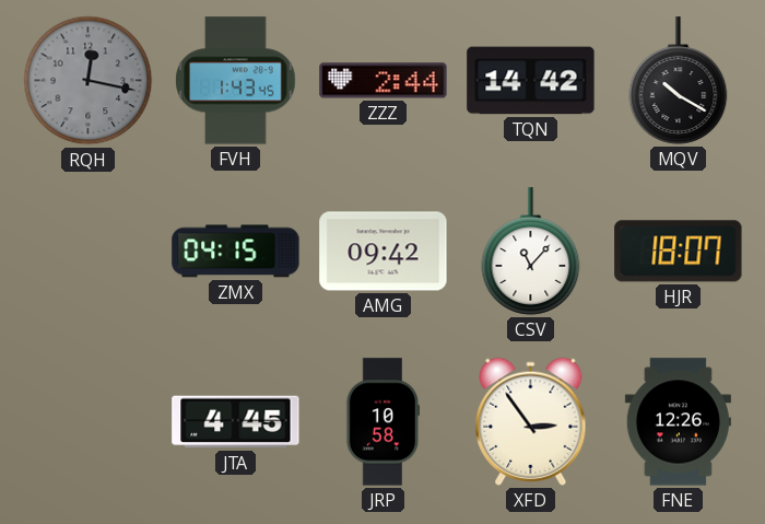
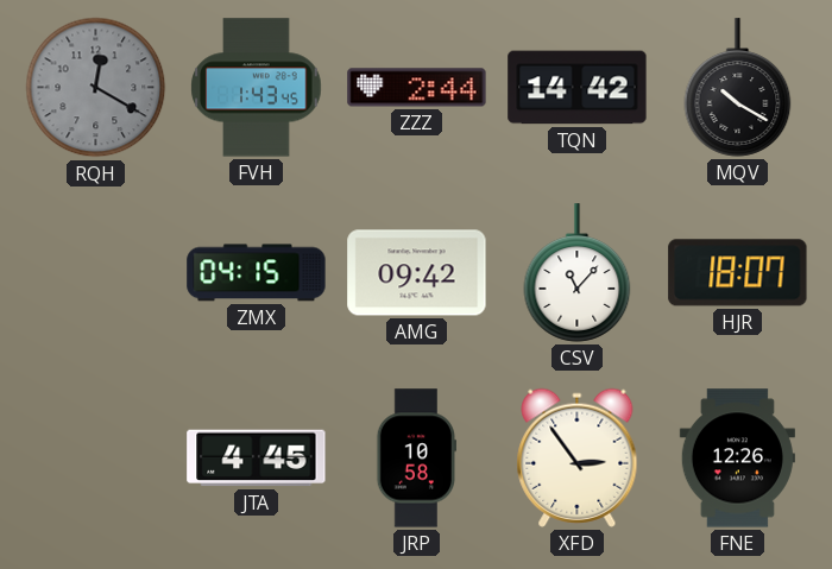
RQH: 12:17 -> 12:20 (96, 88)
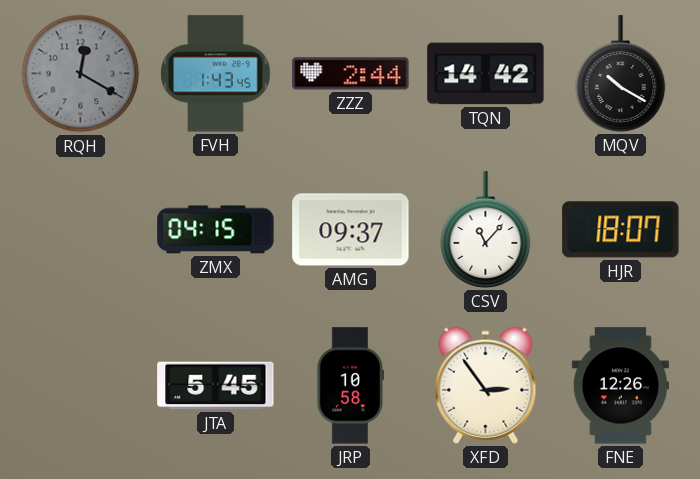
AMG: 09:42 -> 09:37 (351, 230)
JTA: 4:45 -> 5:45 (216, 386)
